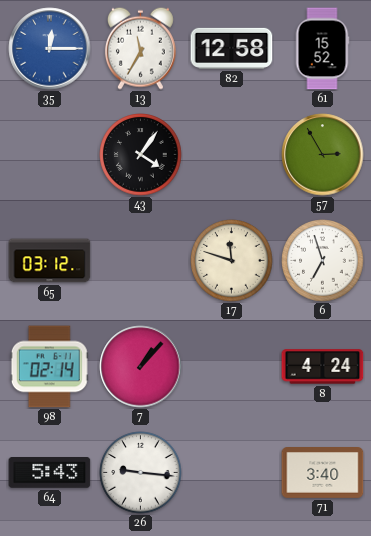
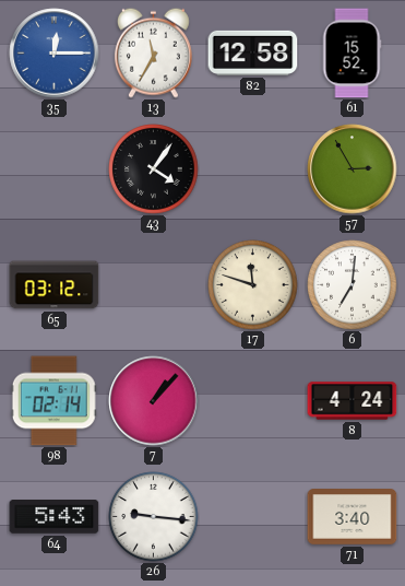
6: 6:57 -> 7:01 (353, 285)
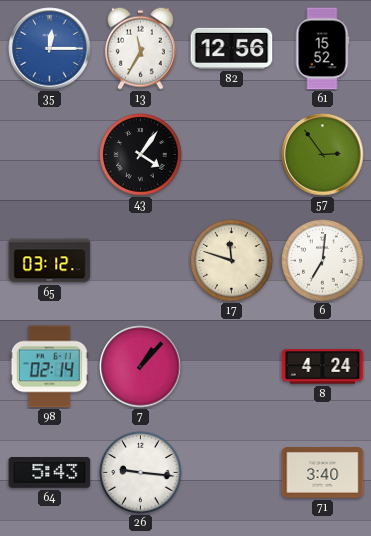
82: 12:58 -> 12:56 (232, 48)
57: 2:55 -> 2:54 (323, 155)
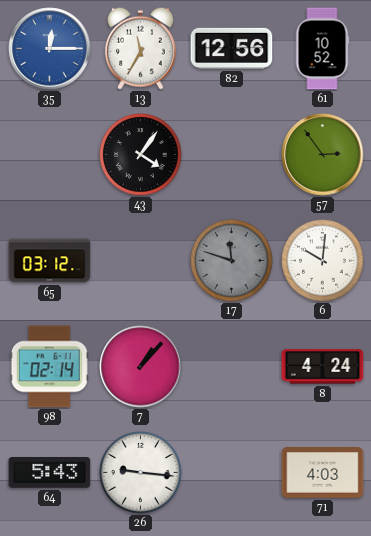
61: 15:52 -> 10:52 (322, 49)
17 dial: cream -> grey (232, 261)
6: 7:01 -> 10:01 (323, 261)
71: 3:40 -> 4:03 (323, 473)
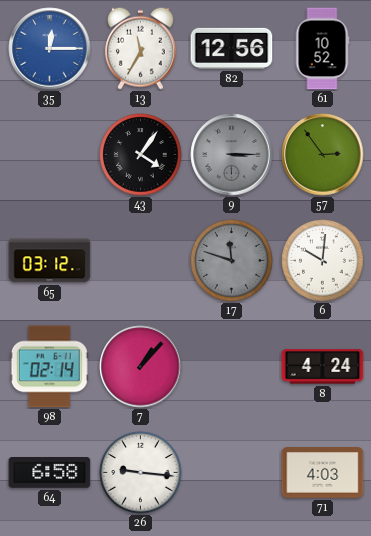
9: none -> 3:15 (232, 155)
64: 5:43 -> 6:58 (50, 473)
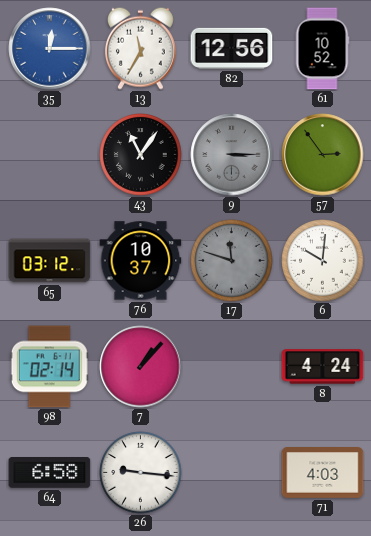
43: 4:06 -> 11:06 (141, 155)
76: none -> 10:37 (141, 261)
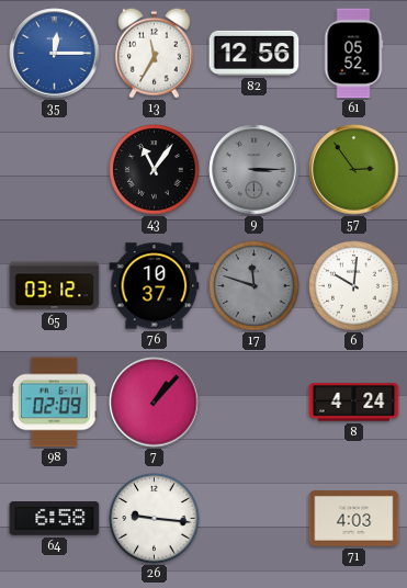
61: 10:52 -> 05:52 (353, 54)
98: 02:14 -> 02:09 (54, 403)
